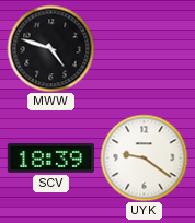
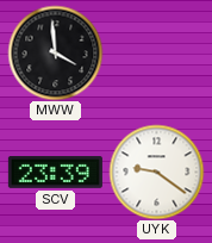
MWW: 4:48 -> 3:59 (55, 52)
SCV: 18:39 -> 23:39 (55, 173)
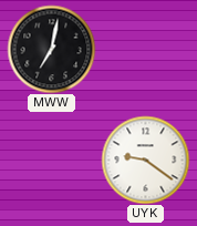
MWW: 3:59 -> 7:02 (51, 49)
SCV: 23:39 -> none (55, 173)
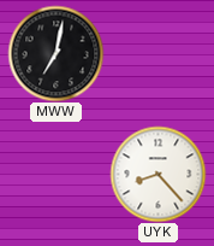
UYK: 9:21 -> 8:23 (157, 174)
